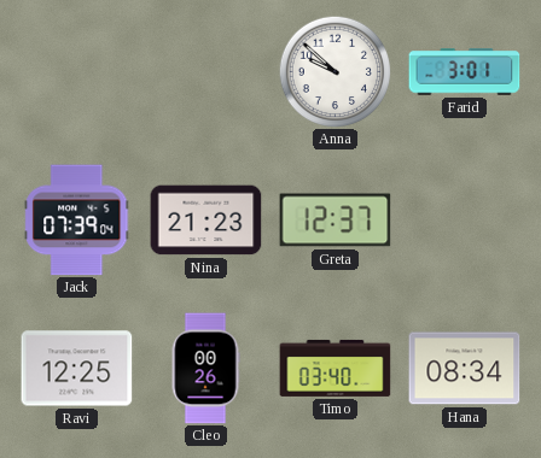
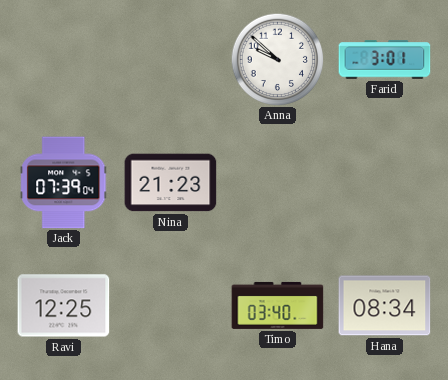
Greta: 12:37 -> none (336, 221)
Cleo: 00:26 -> none (205, 369)
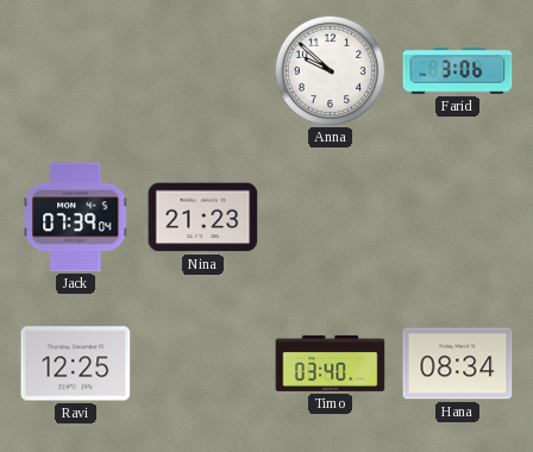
Farid: 3:01 -> 3:06 (458, 71)
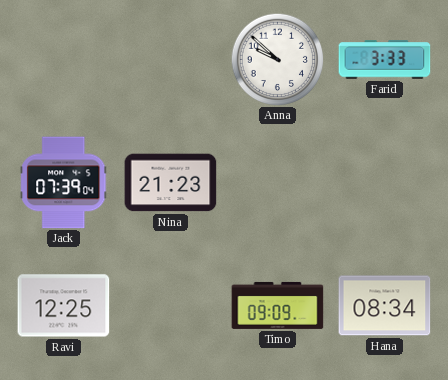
Farid: 3:06 -> 3:33 (385, 60)
Timo: 03:40 -> 09:09 (278, 305)
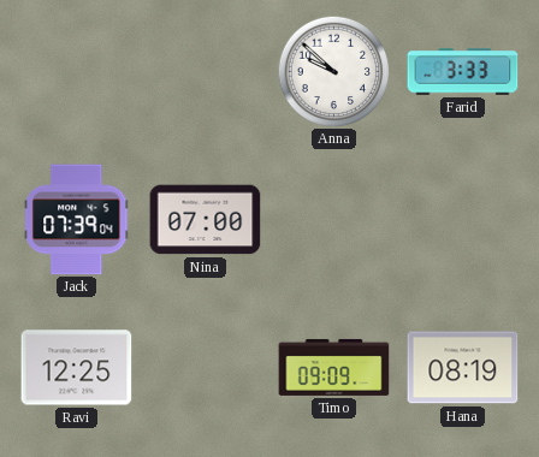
Nina: 21:23 -> 07:00 (206, 220)
Hana: 08:34 -> 08:19 (463, 368)
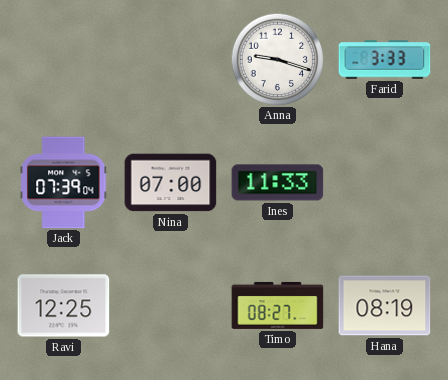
Anna: 9:52 -> 9:18 (277, 59)
Ines: none -> 11:33 (278, 183)
Timo: 09:09 -> 08:27 (278, 305)
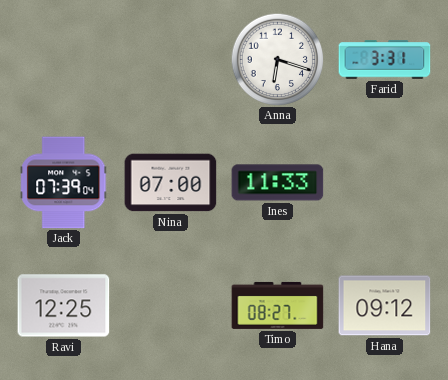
Anna: 9:18 -> 6:18 (277, 59)
Farid: 3:33 -> 3:31 (385, 60)
Hana: 08:19 -> 09:12 (385, 306)
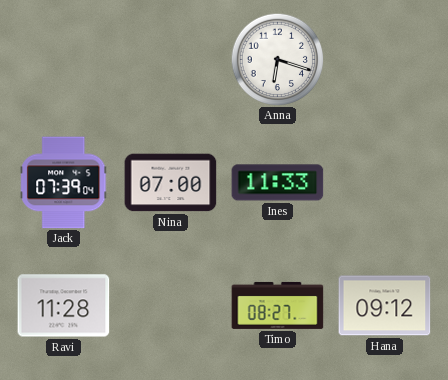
Farid: 3:31 -> none (385, 60)
Ravi: 12:25 -> 11:28 (64, 306)
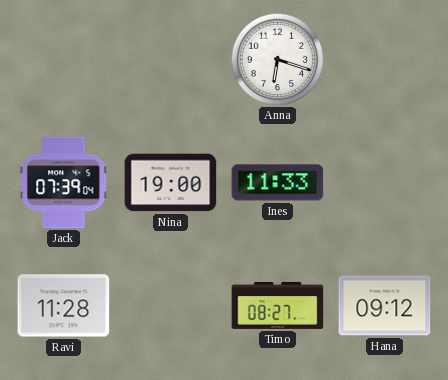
Nina: 07:00 -> 19:00 (171, 183)
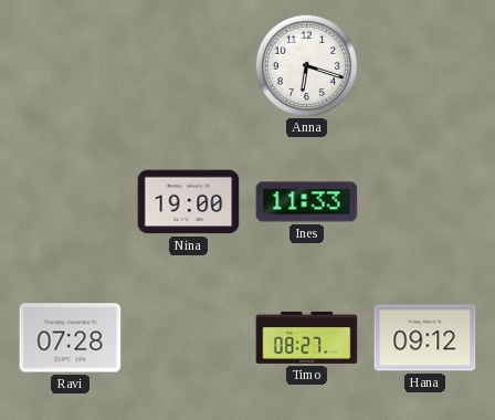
Jack: 07:39 -> none (64, 183)
Ravi: 11:28 -> 07:28 (71, 338)
